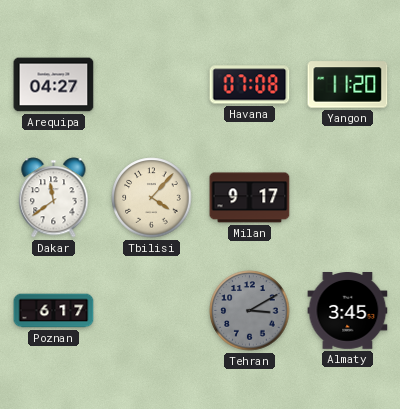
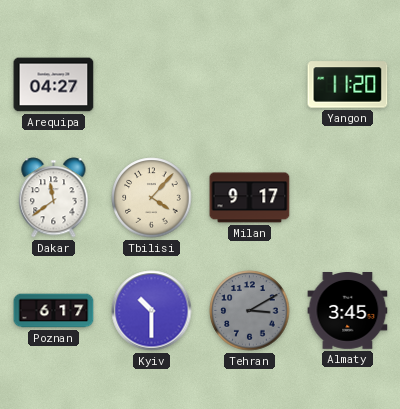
Havana: 07:08 -> none (250, 85)
Kyiv: none -> 10:30 (152, 311)
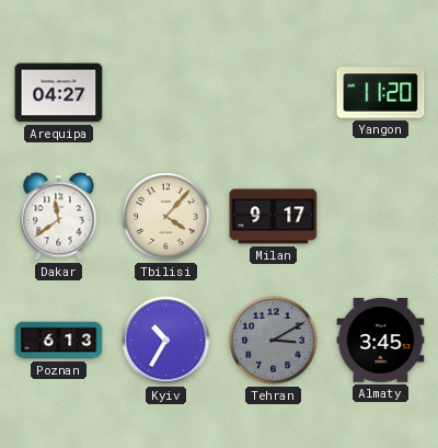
Poznan: 6:17 -> 6:13 (59, 341)
Kyiv: 10:30 -> 10:35 (166, 341)
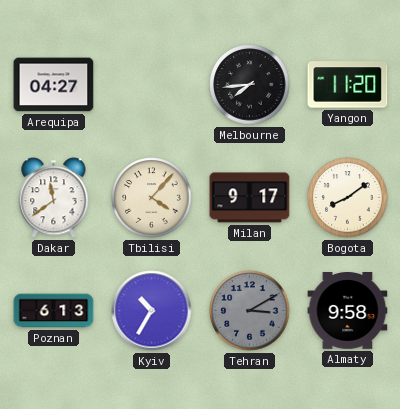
Melbourne: none -> 7:44 (250, 85)
Bogota: none -> 8:09 (348, 198)
Almaty: 3:45 -> 9:58 (348, 311)
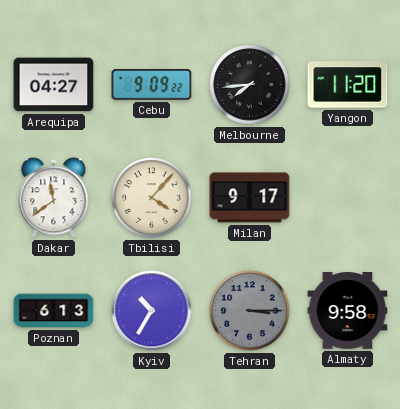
Cebu: none -> 9:09 (152, 85)
Bogota: 8:09 -> none (348, 198)
Tehran: 3:10 -> 3:15 (250, 311)
